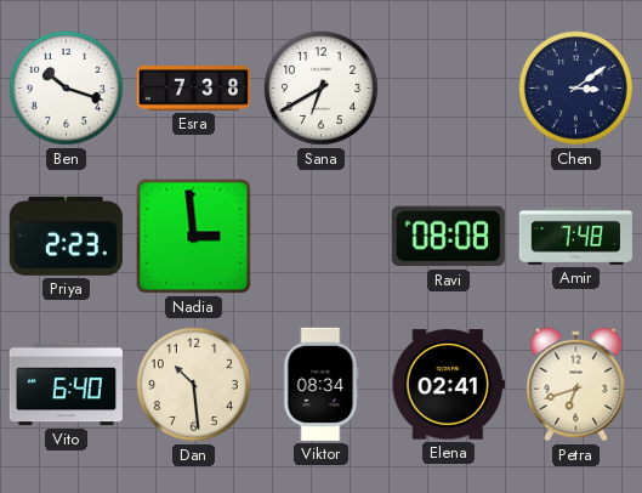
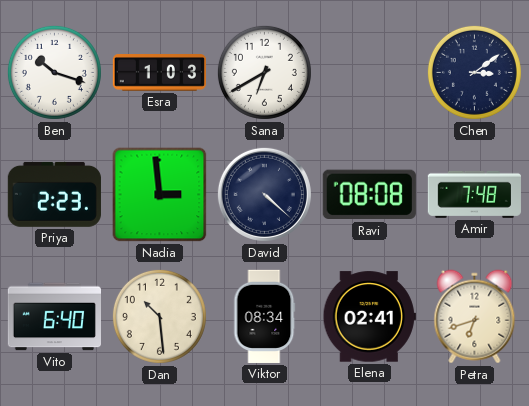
Esra: 7:38 -> 1:03 (159, 73)
David: none -> 4:22 (264, 194)
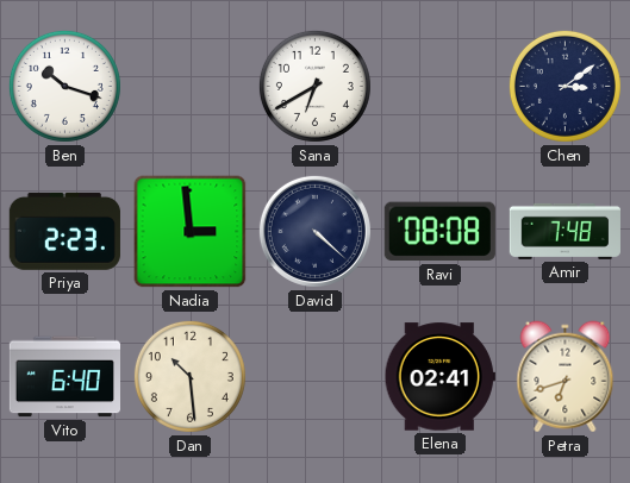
Esra: 1:03 -> none (159, 73)
Viktor: 08:34 -> none (265, 316)
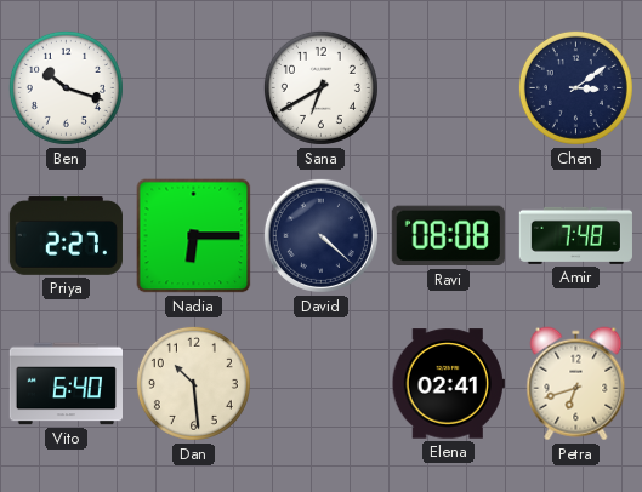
Priya: 2:23 -> 2:27 (66, 235)
Nadia: 2:59 -> 6:15 (194, 236)
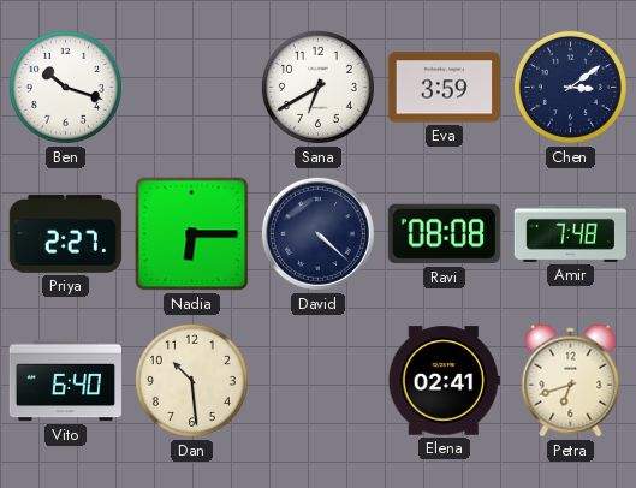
Eva: none -> 3:59 (444, 88)
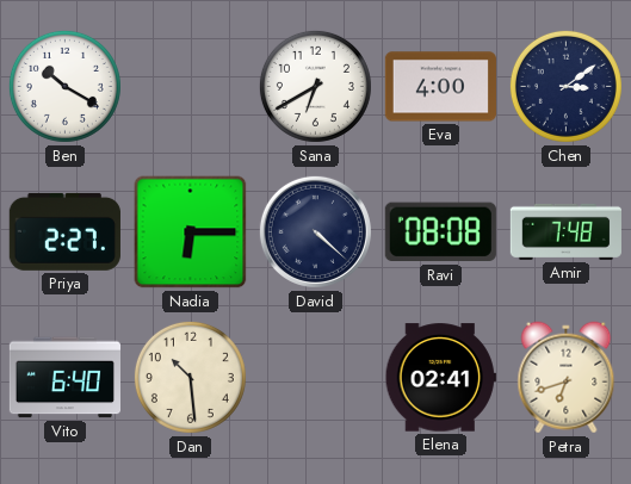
Ben: 10:18 -> 10:20 (64, 86)
Eva: 3:59 -> 4:00 (440, 87)
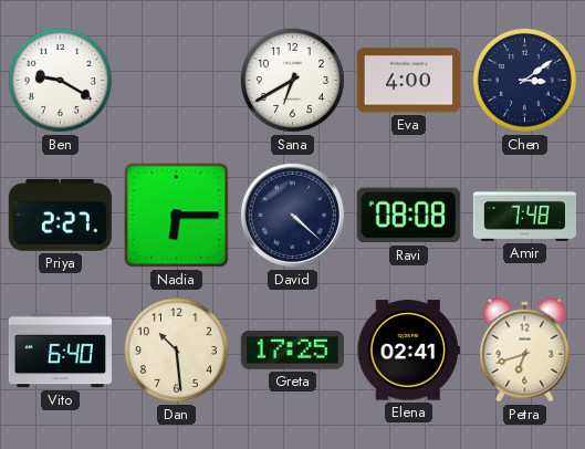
Ben: 10:20 -> 9:20 (60, 80)
Greta: none -> 17:25 (292, 349)
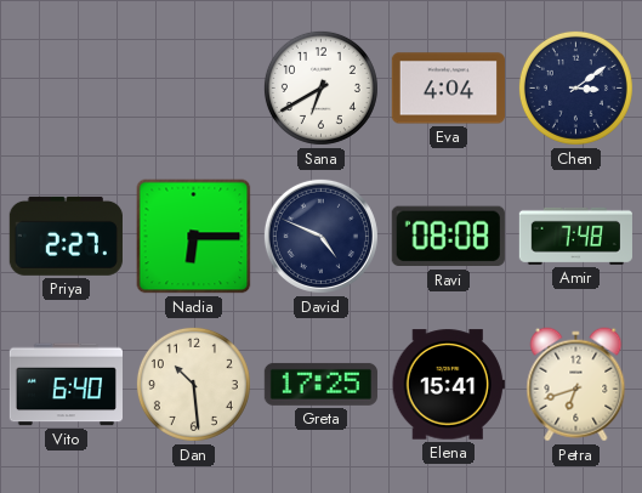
Ben: 9:20 -> none (60, 80)
Eva: 4:00 -> 4:04 (448, 89)
David: 4:22 -> 4:49 (320, 236)
Elena: 02:41 -> 15:41 (448, 385)
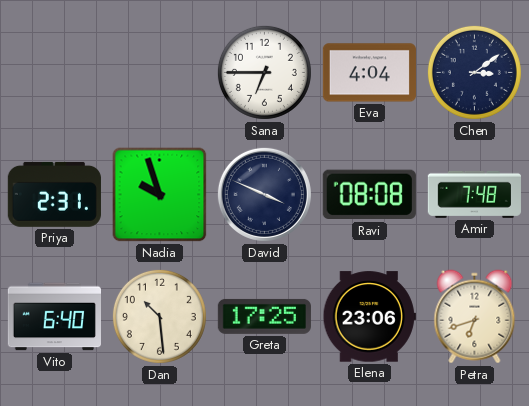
Sana: 6:40 -> 6:45 (264, 72)
Priya: 2:27 -> 2:31 (54, 194)
Nadia: 6:15 -> 9:57 (160, 195)
David: 4:49 -> 3:49 (264, 194)
Elena: 15:41 -> 23:06 (369, 317)
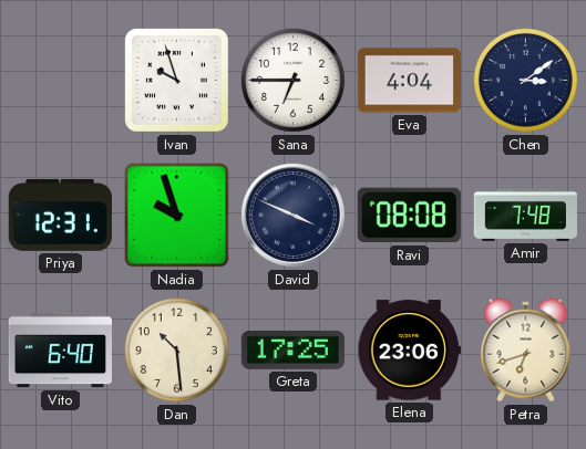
Ivan: none -> 9:57 (176, 80)
Priya: 2:31 -> 12:31 (60, 215)
